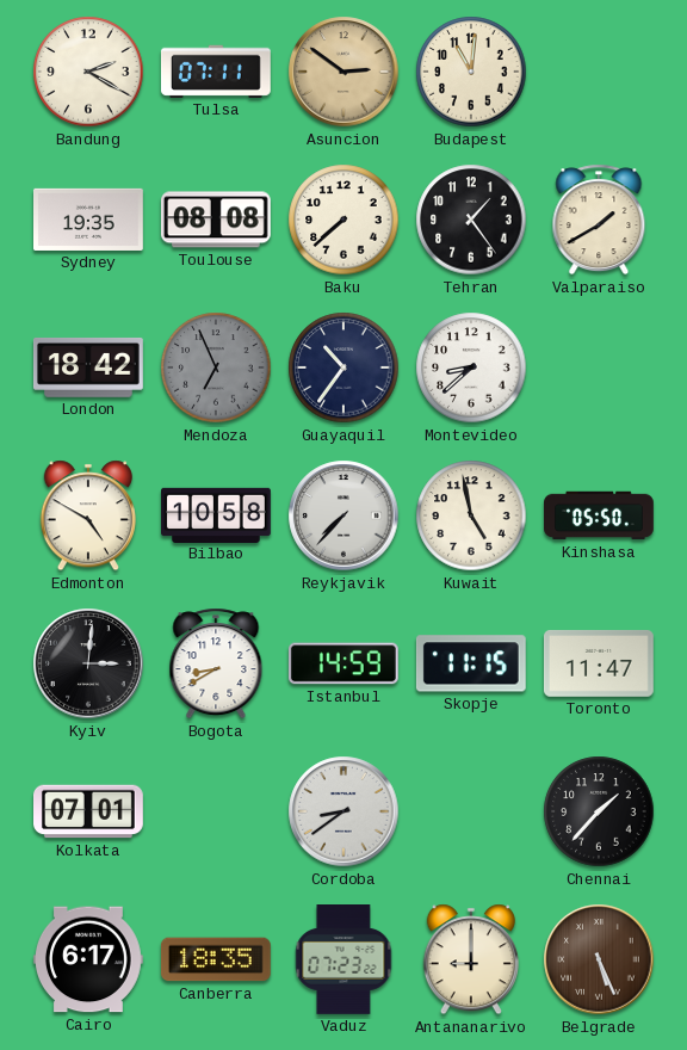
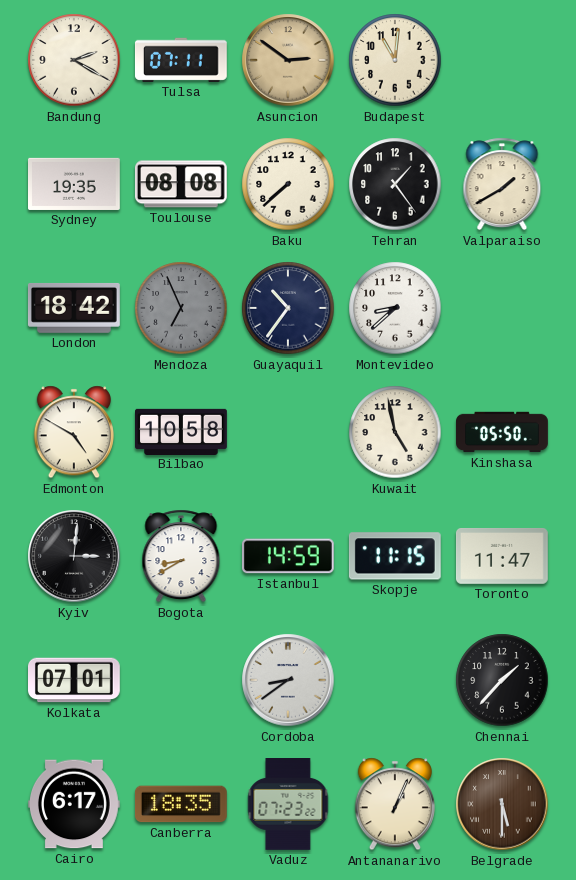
Reykjavik: 7:37 -> none (343, 515)
Antananarivo: 9:00 -> 1:04 (395, 804)
Belgrade: 5:26 -> 5:30 (502, 804)
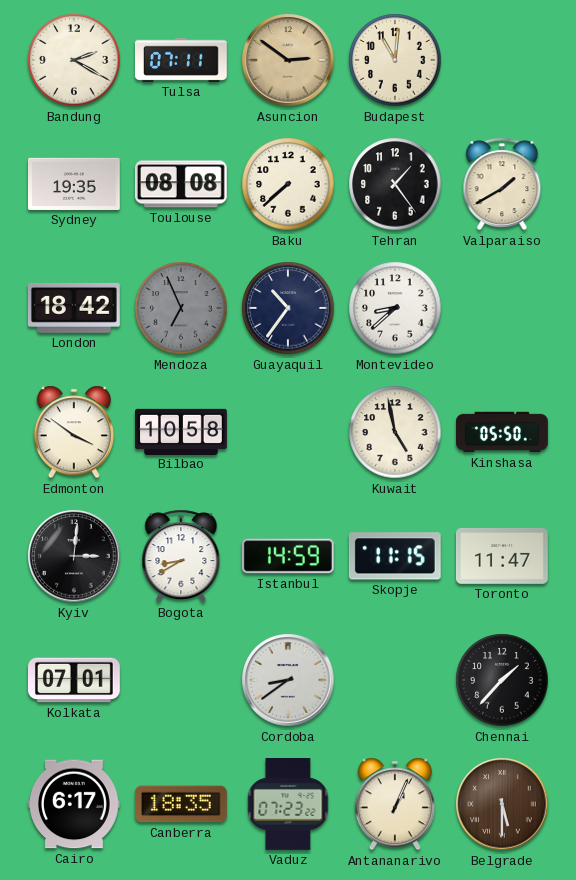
Edmonton: 4:50 -> 3:51 (74, 432)
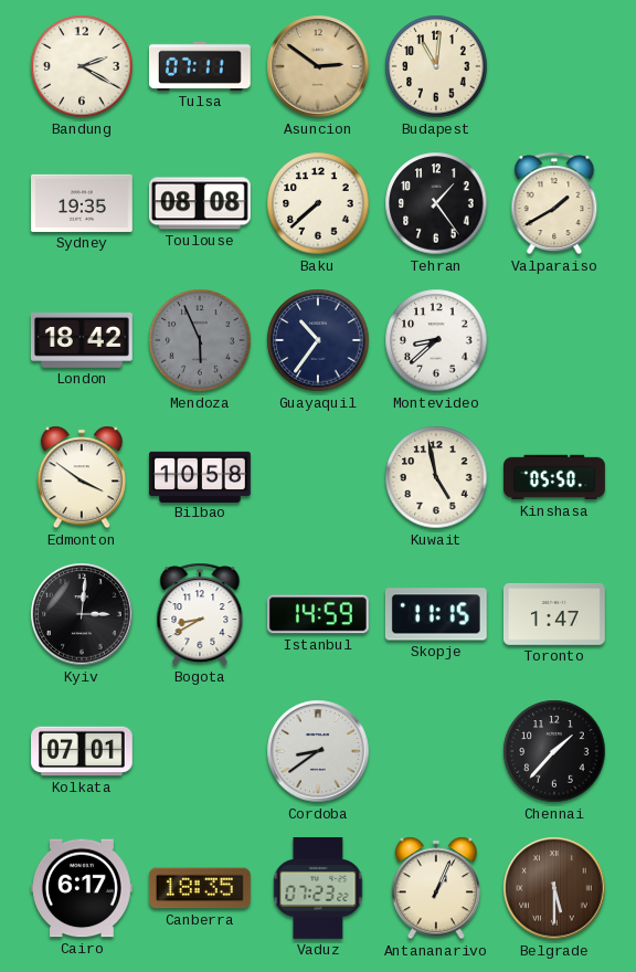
Mendoza: 6:56 -> 5:56 (200, 340)
Toronto: 11:47 -> 1:47 (554, 615)
